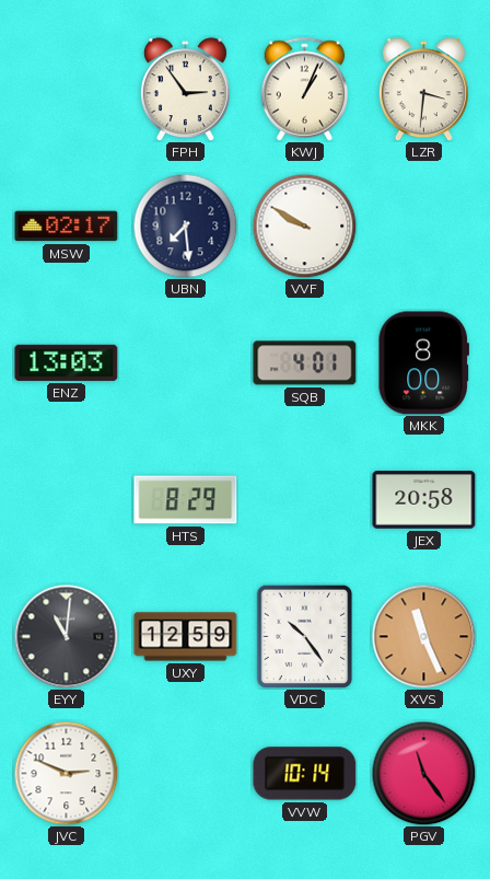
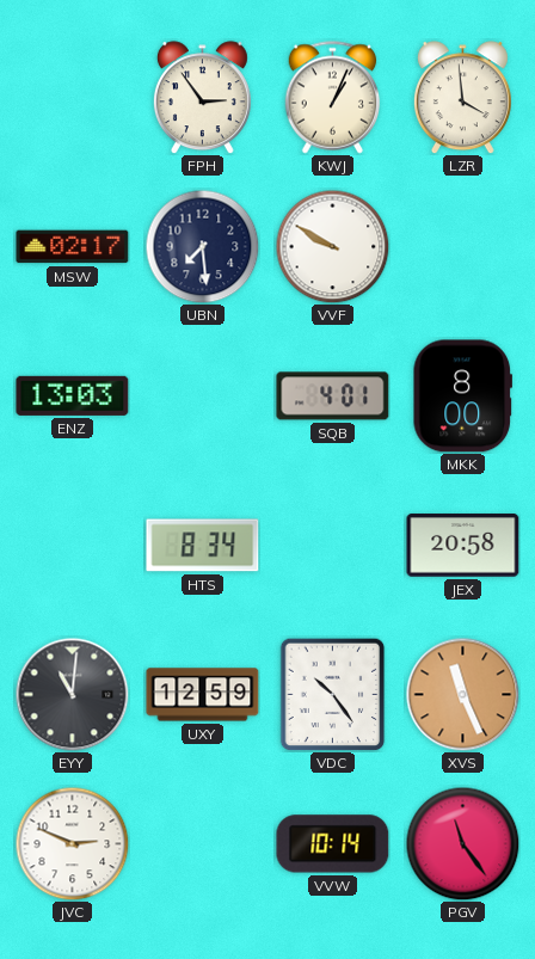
LZR: 3:31 -> 3:59 (462, 98)
HTS: 8:29 -> 8:34 (203, 546)
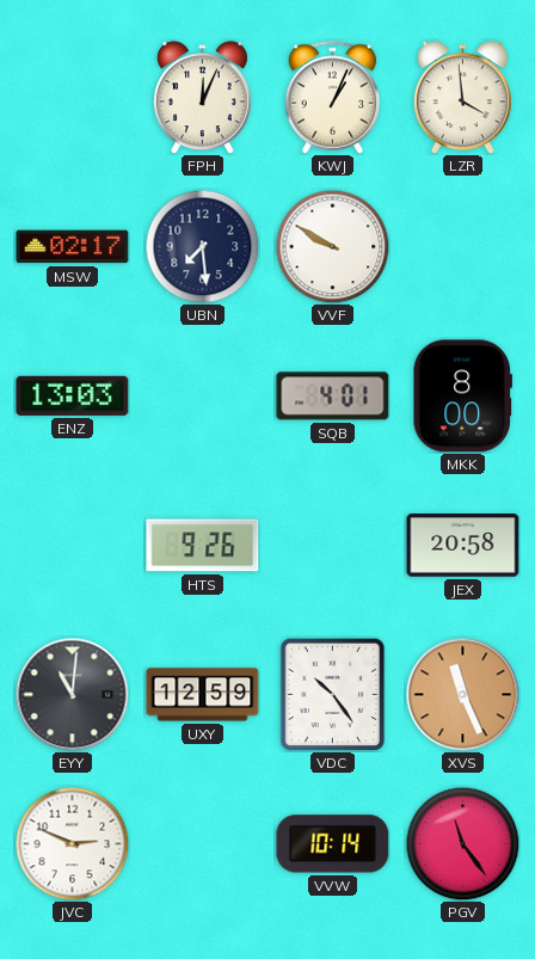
FPH: 2:54 -> 12:04 (202, 98)
HTS: 8:34 -> 9:26 (203, 546)
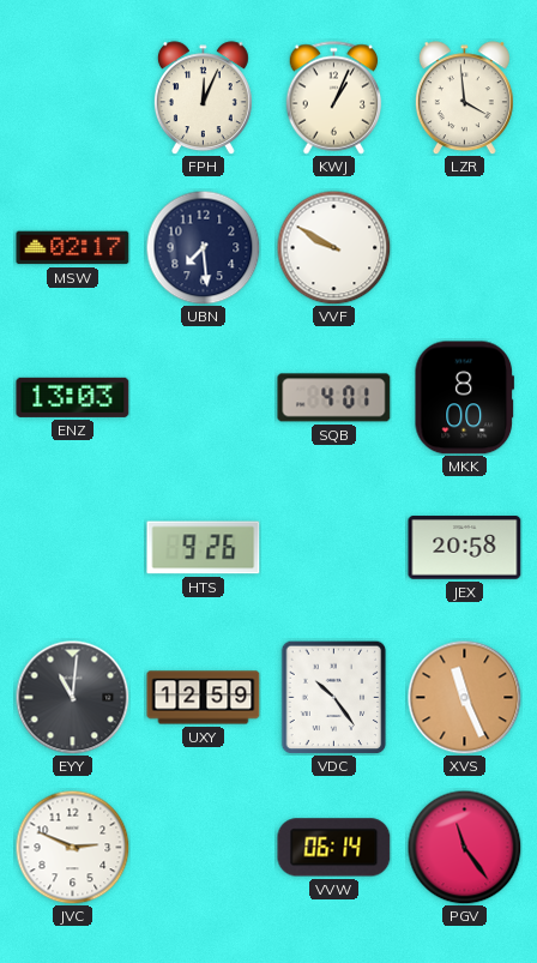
VVW: 10:14 -> 06:14 (334, 848)
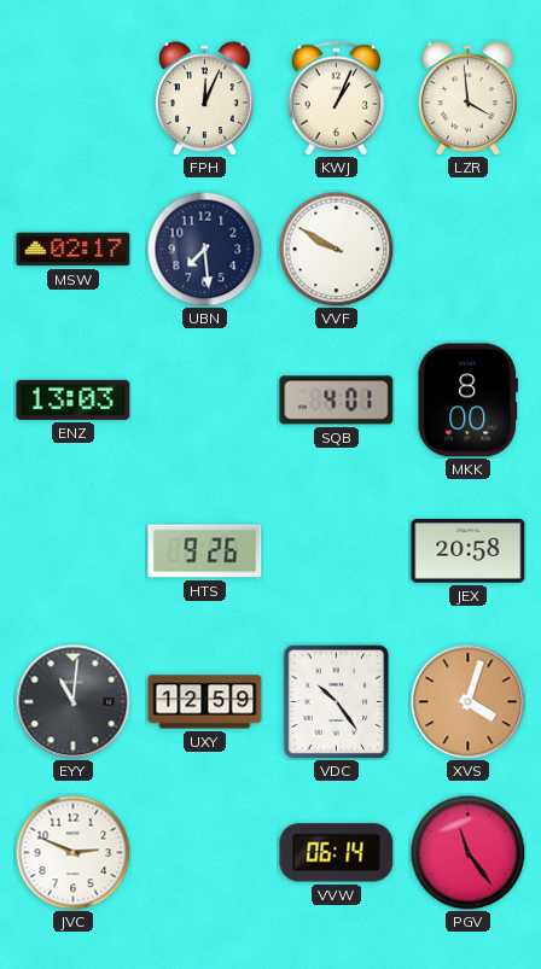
XVS: 11:26 -> 4:03 (467, 701)
